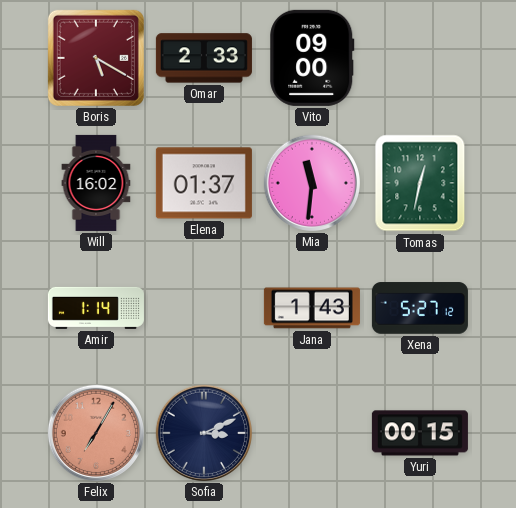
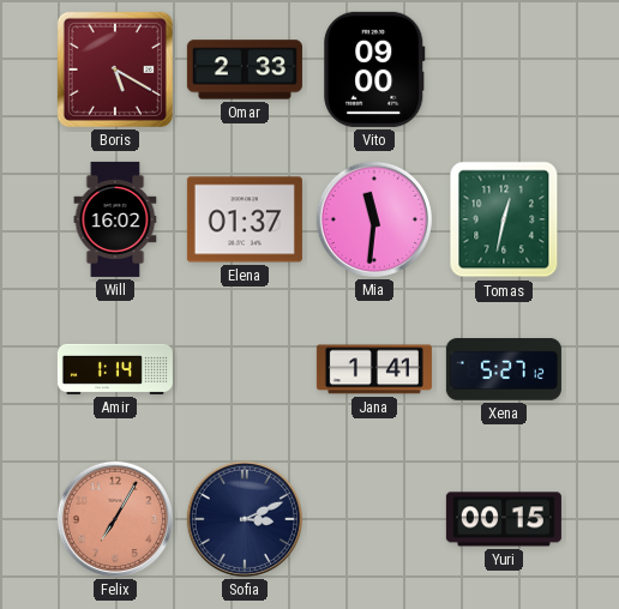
Jana: 1:43 -> 1:41 (374, 369)
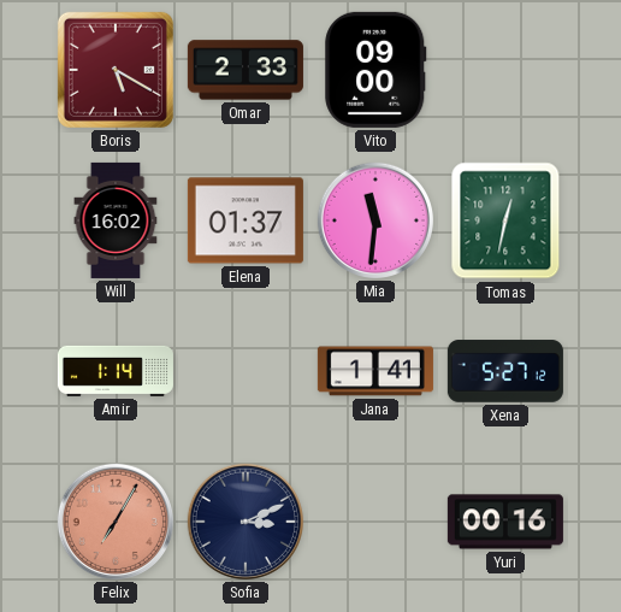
Yuri: 00:15 -> 00:16 (505, 522)
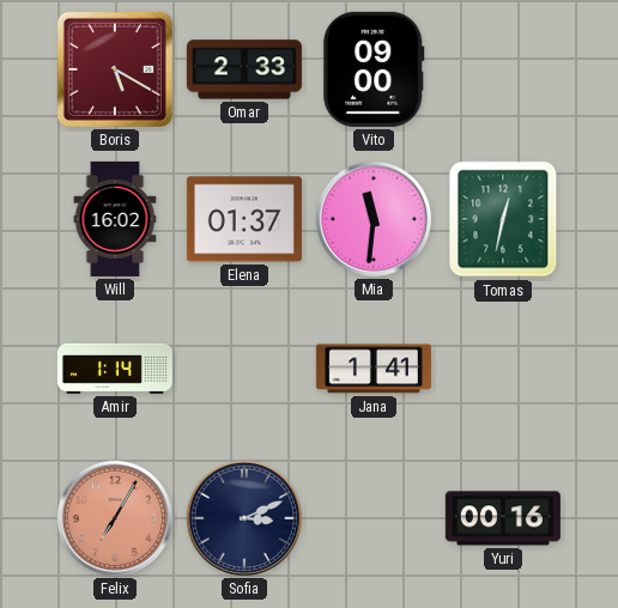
Xena: 5:27 -> none (505, 371)
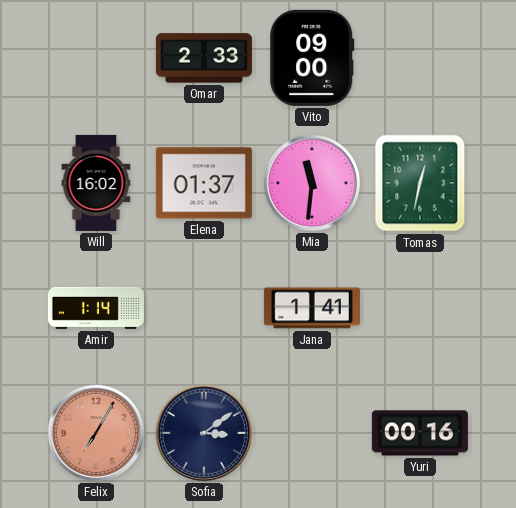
Boris: 5:20 -> none (115, 69)
Sofia: 3:11 -> 3:09 (204, 433)
